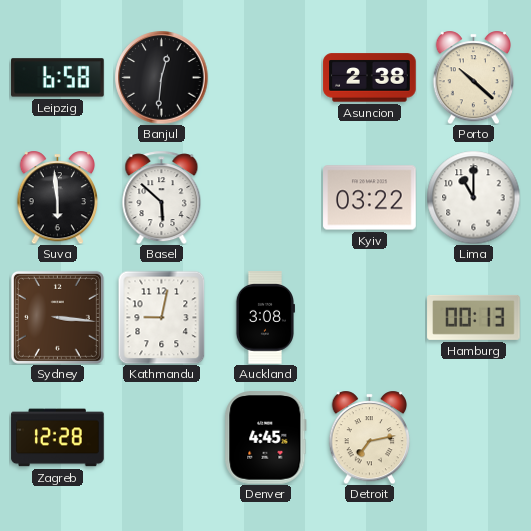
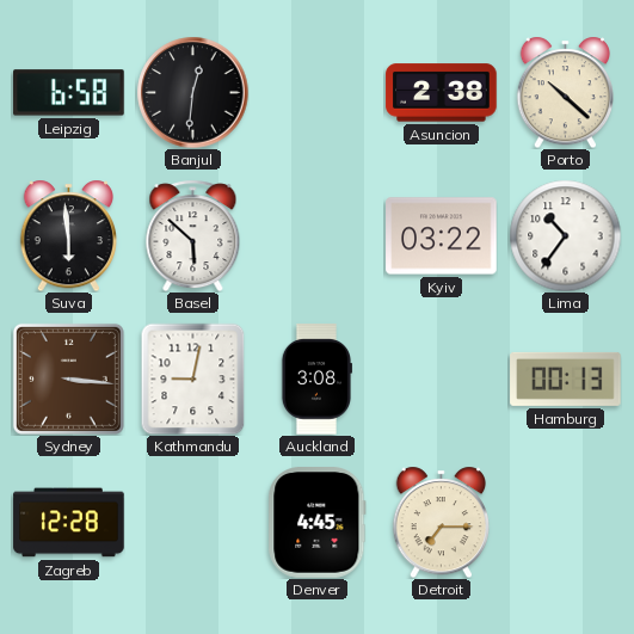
Lima: 11:00 -> 10:36 (565, 235)
Detroit: 7:13 -> 7:15 (442, 522)
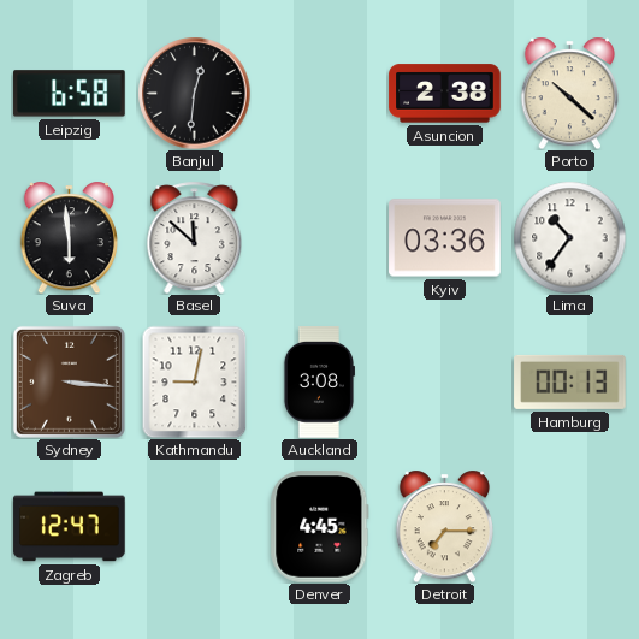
Basel: 5:52 -> 11:52 (195, 237)
Kyiv: 03:22 -> 03:36 (445, 238)
Zagreb: 12:28 -> 12:47 (70, 527)
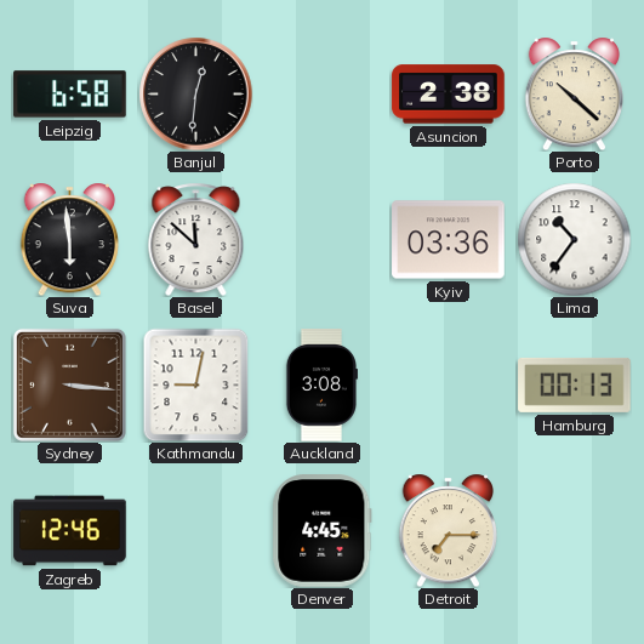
Zagreb: 12:47 -> 12:46 (70, 531)
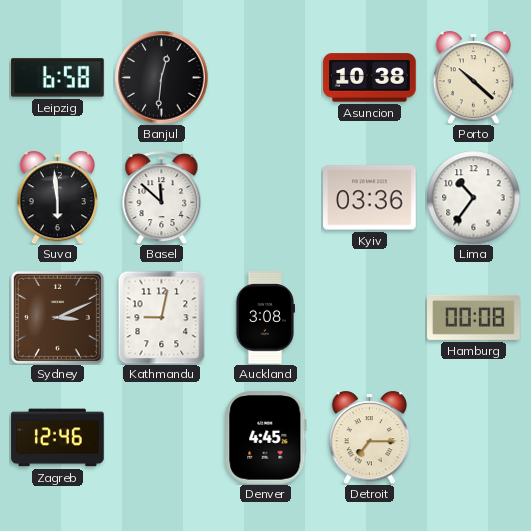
Asuncion: 2:38 -> 10:38 (370, 78)
Sydney: 3:16 -> 3:11 (57, 317)
Hamburg: 00:13 -> 00:08 (474, 317)
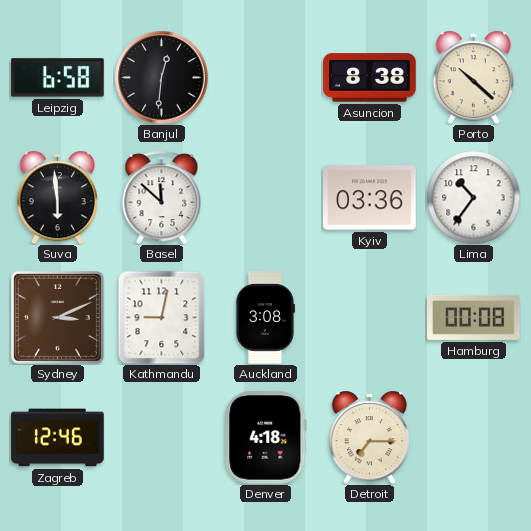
Asuncion: 10:38 -> 8:38 (370, 78)
Denver: 4:45 -> 4:18 (266, 438)
